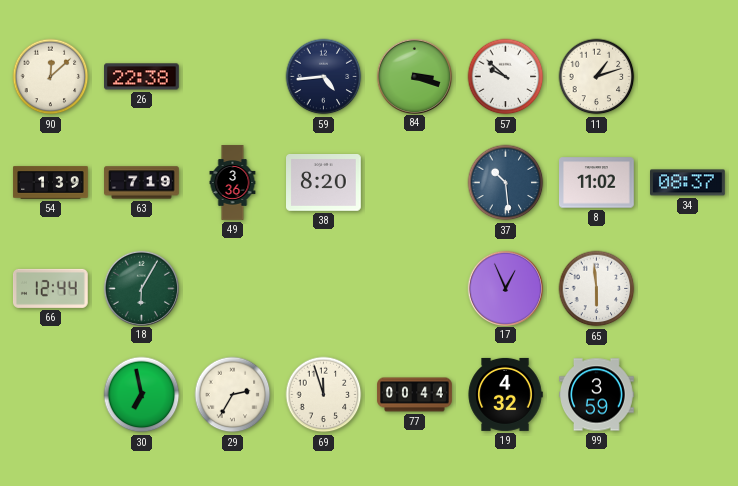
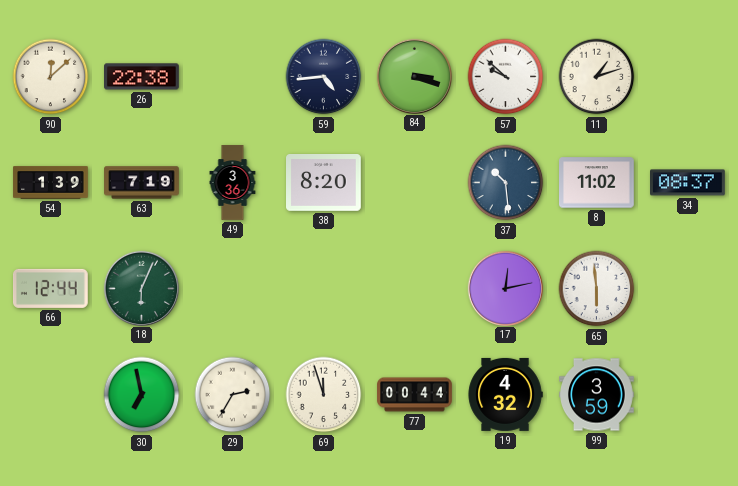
18: 6:05 -> 6:04 (141, 288)
17: 12:56 -> 12:13 (505, 288)
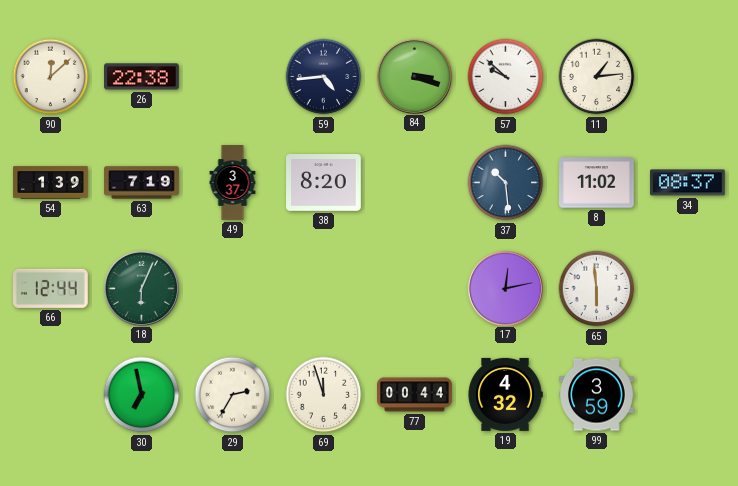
11: 1:12 -> 1:14 (597, 77)
49: 3:36 -> 3:37 (233, 183)
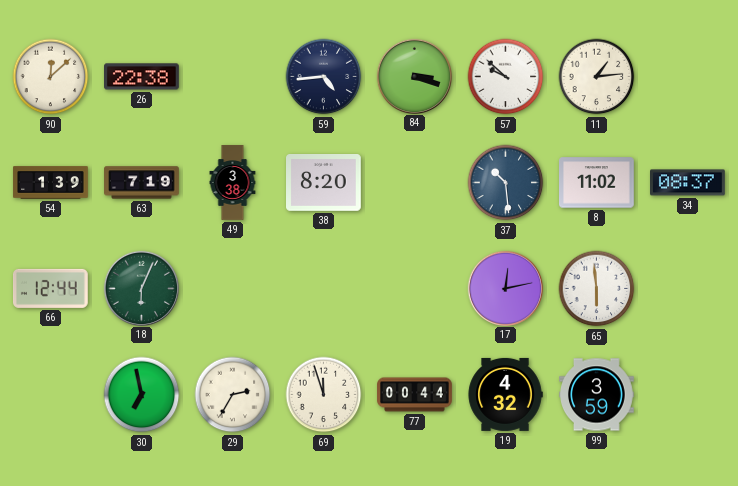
49: 3:37 -> 3:38 (233, 183)
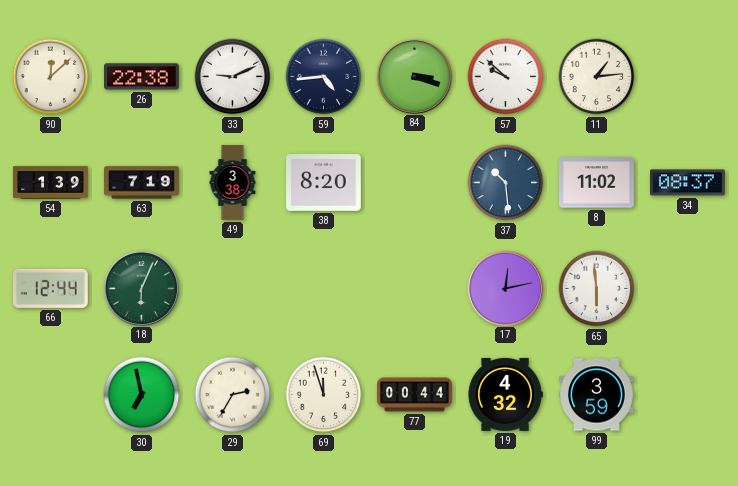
33: none -> 9:11 (233, 77)
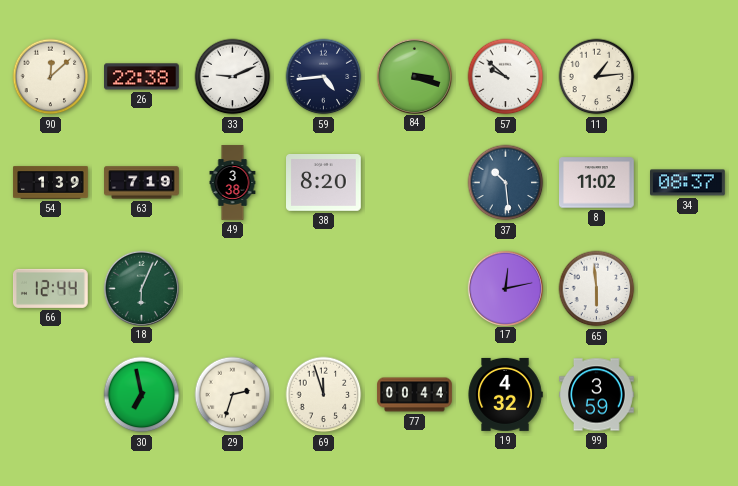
29: 2:35 -> 2:33 (233, 395)
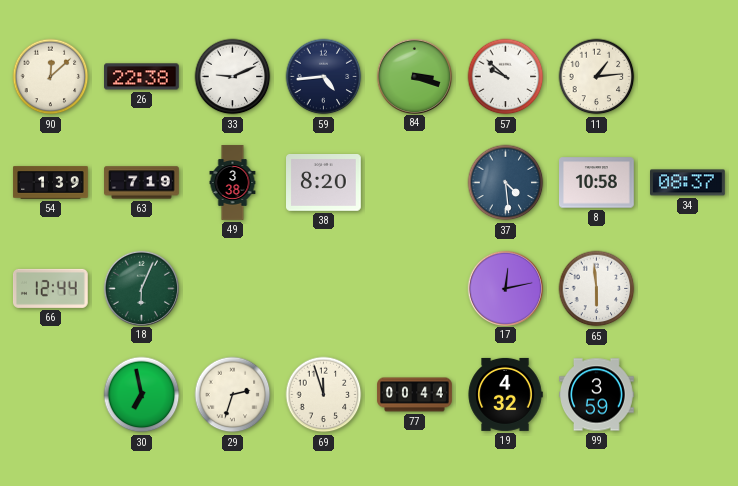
37: 10:29 -> 4:29 (506, 183)
8: 11:02 -> 10:58 (597, 183)
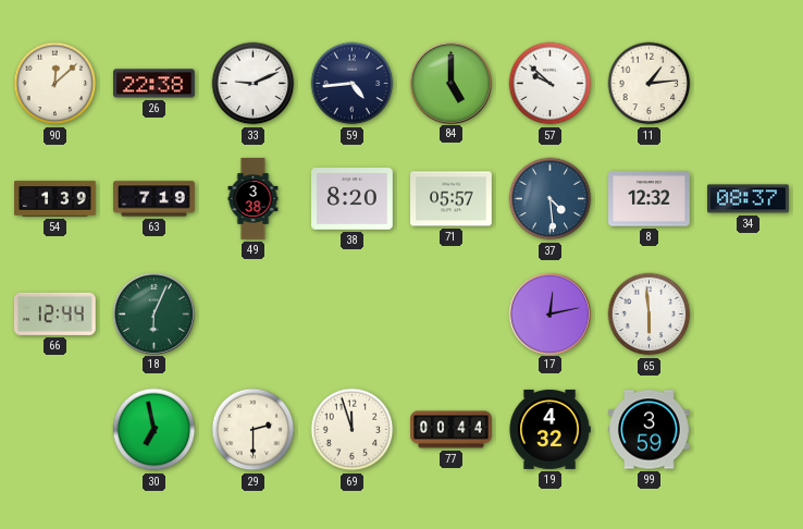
84: 3:18 -> 5:00 (450, 83)
71: none -> 05:57 (452, 199)
8: 10:58 -> 12:32 (650, 199)
29: 2:33 -> 2:30 (254, 430)
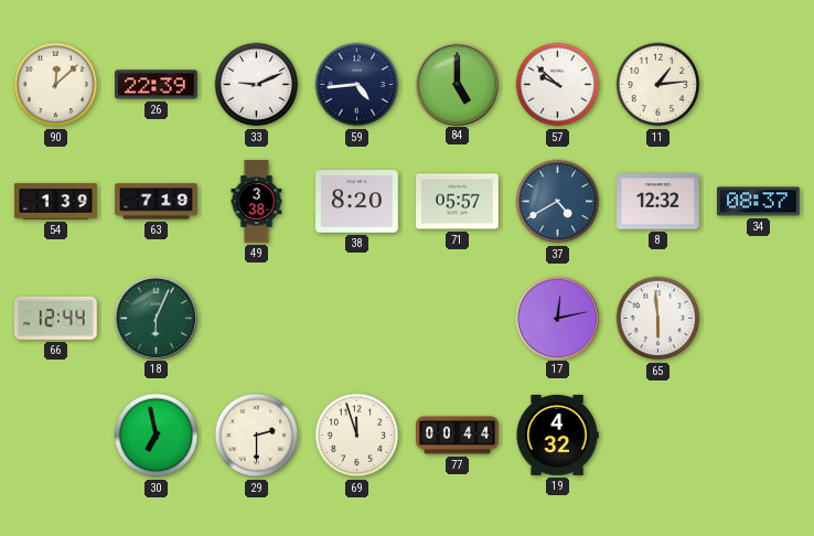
26: 22:38 -> 22:39 (157, 85)
37: 4:29 -> 4:40 (558, 202)
99: 3:59 -> none (650, 430)
